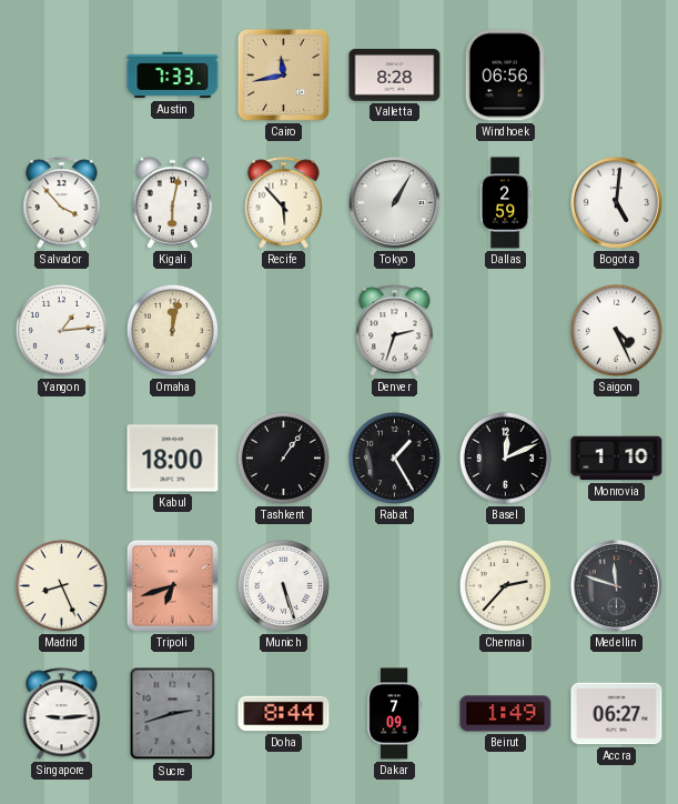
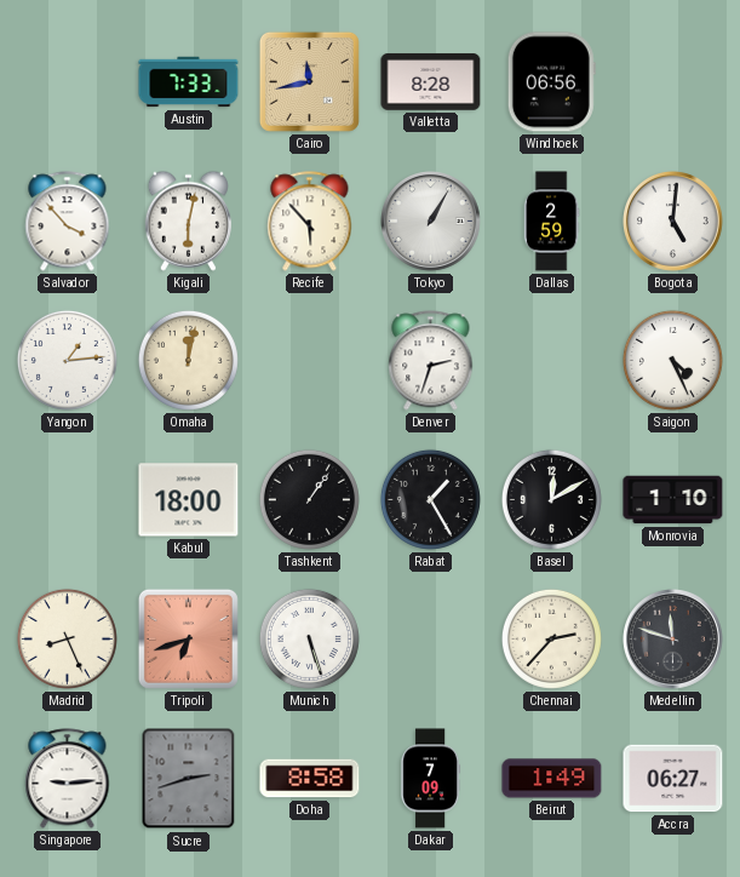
Basel: 12:11 -> 12:10 (551, 499)
Doha: 8:44 -> 8:58 (310, 779)
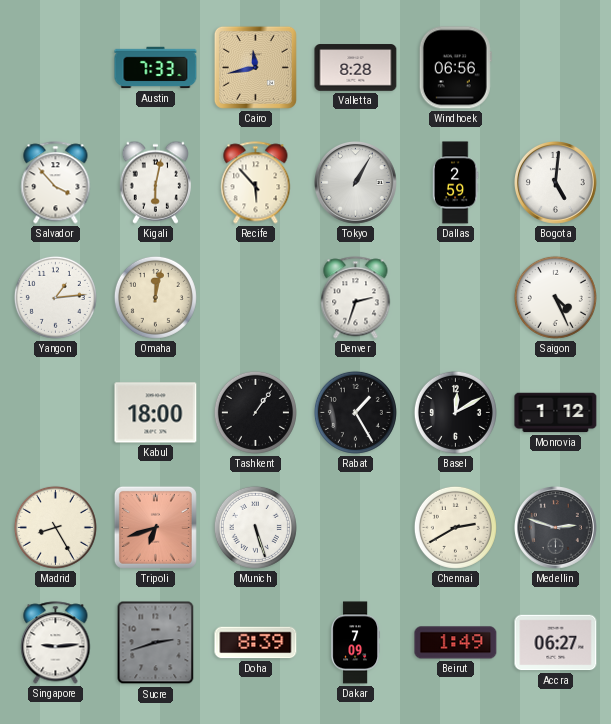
Monrovia: 1:10 -> 1:12 (556, 413)
Madrid: 8:26 -> 8:25 (55, 527)
Chennai: 2:37 -> 2:40 (455, 527)
Medellin: 11:48 -> 2:48 (556, 528)
Doha: 8:58 -> 8:39 (256, 643)
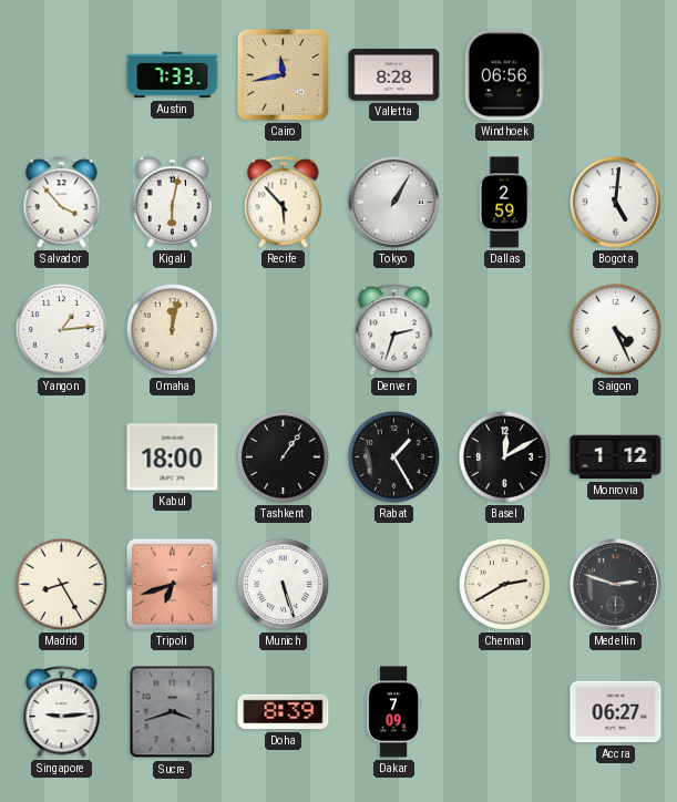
Sucre: 2:42 -> 3:42 (173, 712)
Beirut: 1:49 -> none (456, 643)
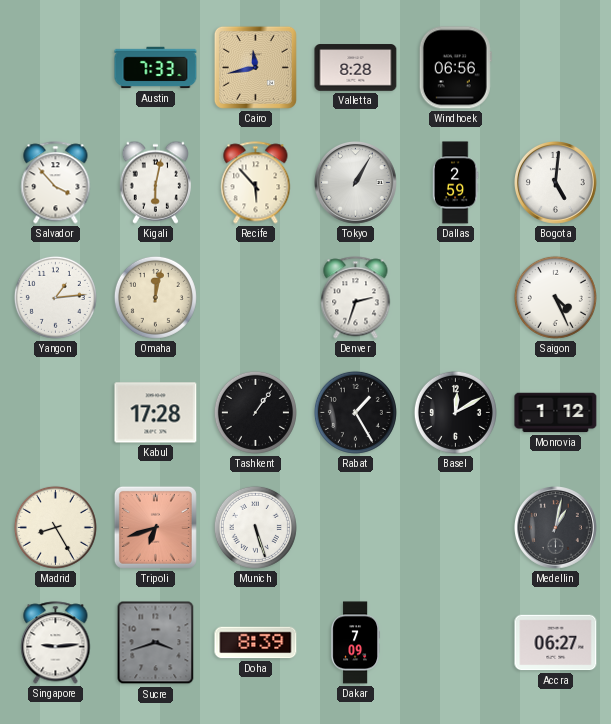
Kabul: 18:00 -> 17:28 (156, 413)
Chennai: 2:40 -> none (504, 584)
Medellin: 2:48 -> 1:02 (556, 528)
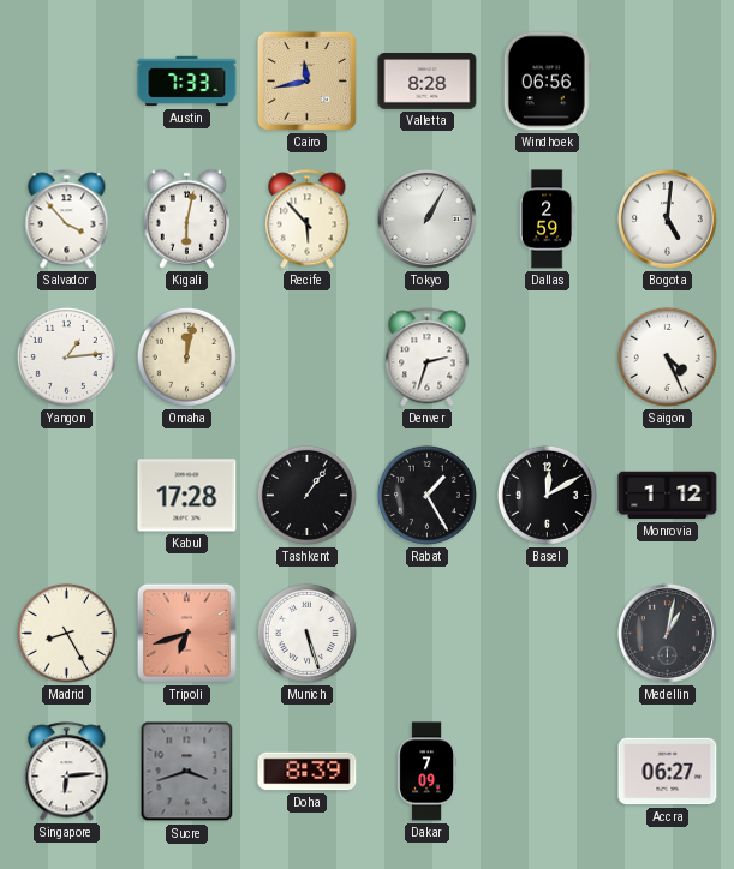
Singapore: 9:14 -> 6:14 (67, 772)
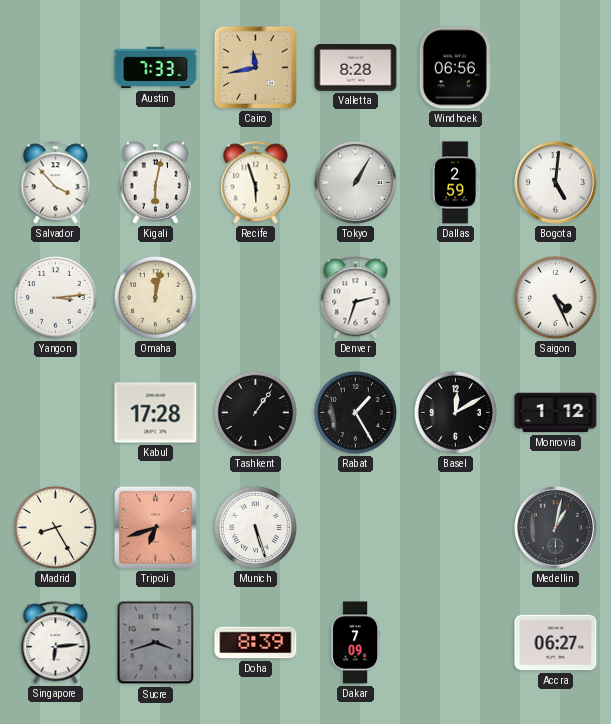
Recife: 5:53 -> 5:57 (256, 183)
Yangon: 1:14 -> 3:14 (55, 297)
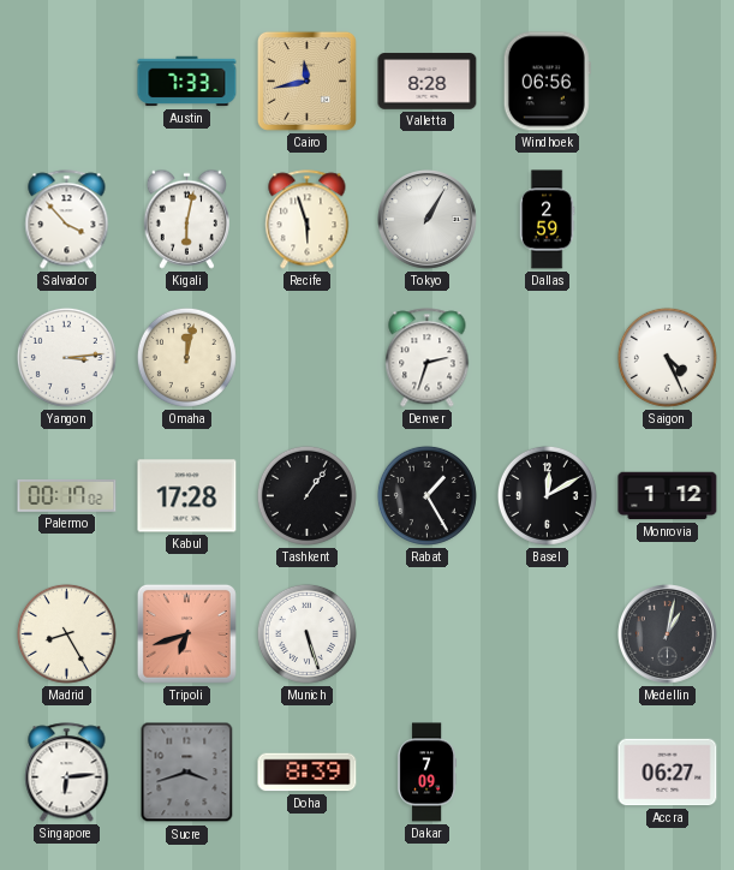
Bogota: 5:01 -> none (556, 183)
Palermo: none -> 00:17 (67, 496)
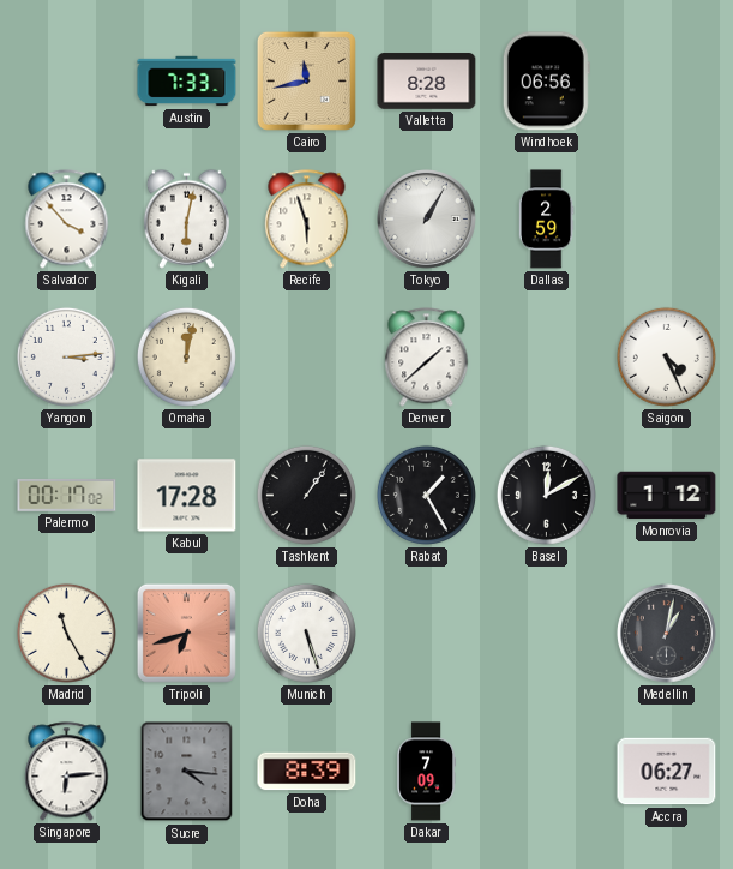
Denver: 2:33 -> 1:38 (427, 358)
Madrid: 8:25 -> 11:25 (66, 633)
Sucre: 3:42 -> 4:16 (187, 772)
